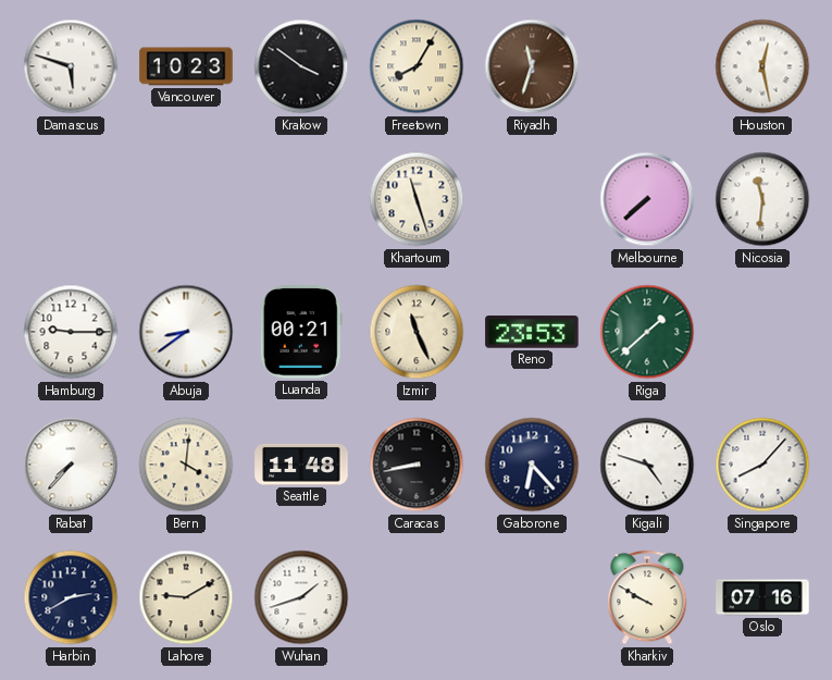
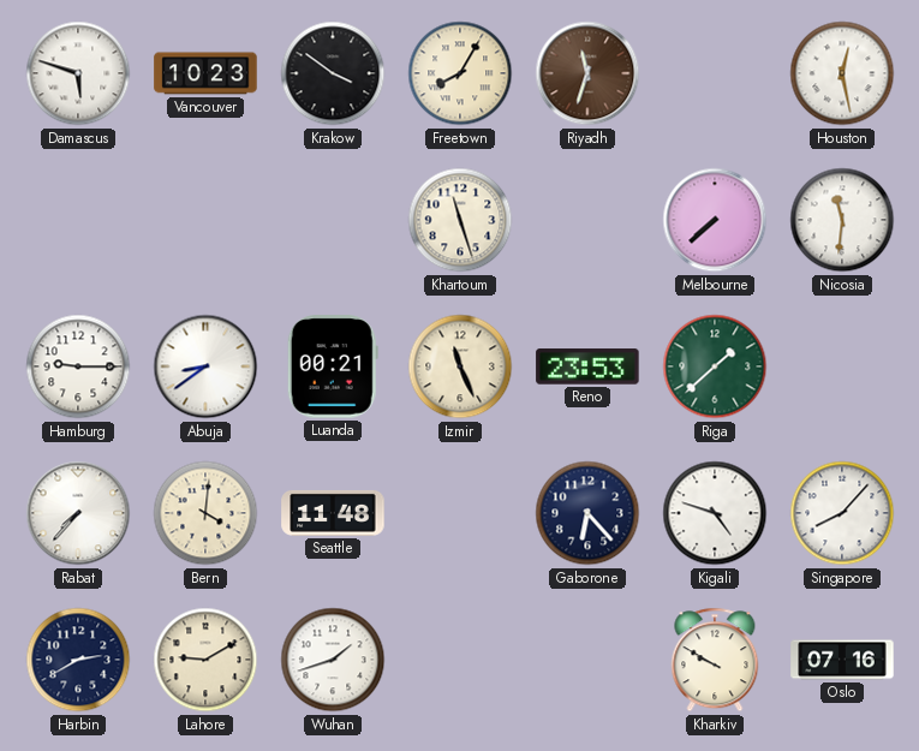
Caracas: 8:43 -> none (417, 465)
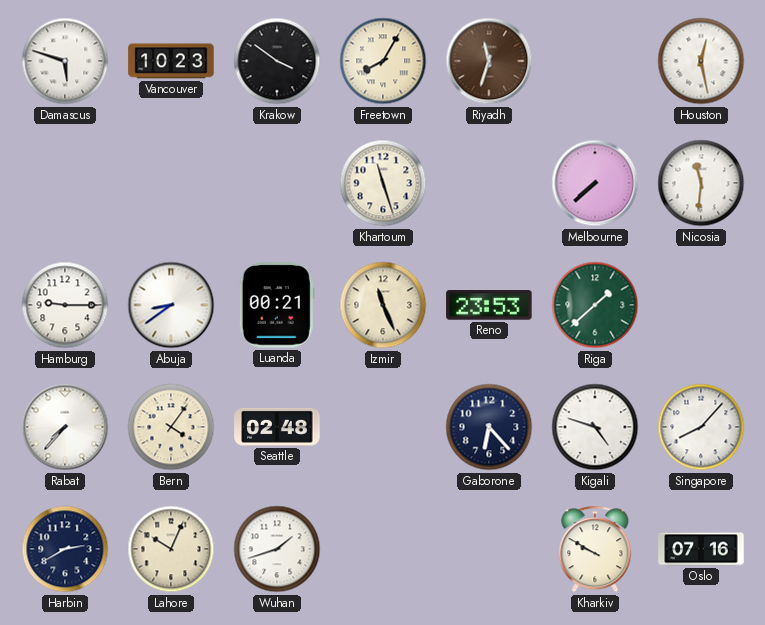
Bern: 4:01 -> 4:06 (171, 427)
Seattle: 11:48 -> 02:48 (277, 427)
Lahore: 9:10 -> 10:04 (171, 549)
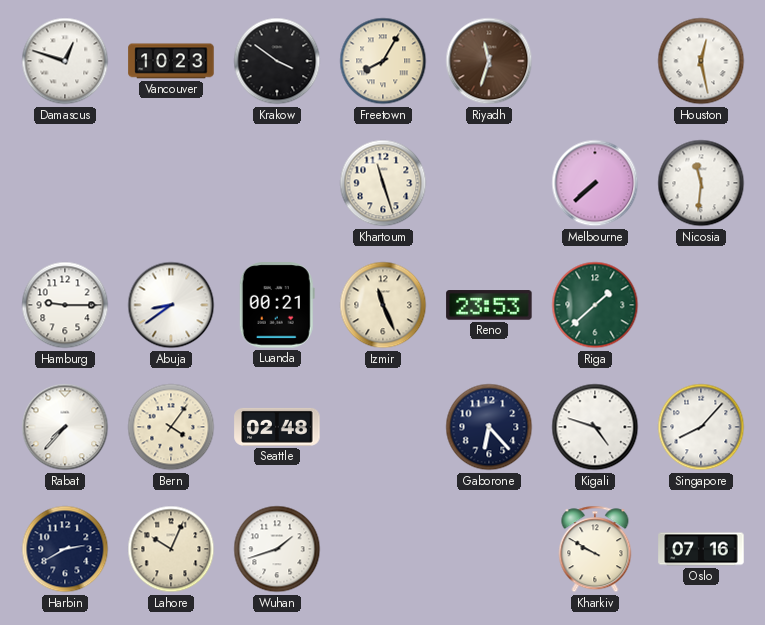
Damascus: 5:48 -> 12:48 (65, 61)
